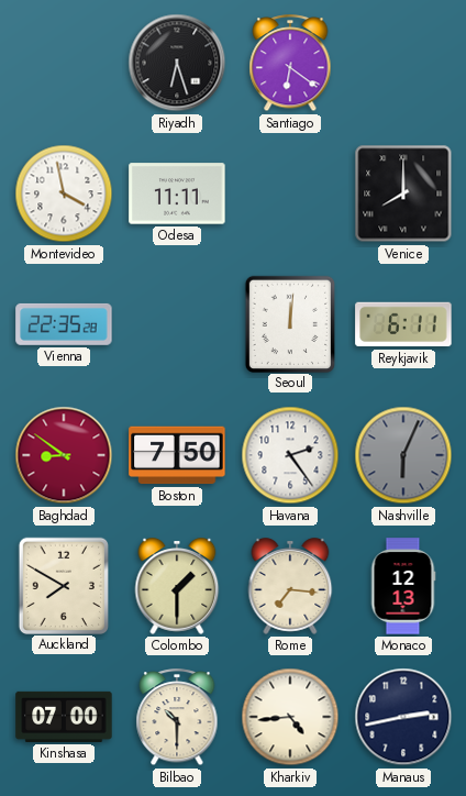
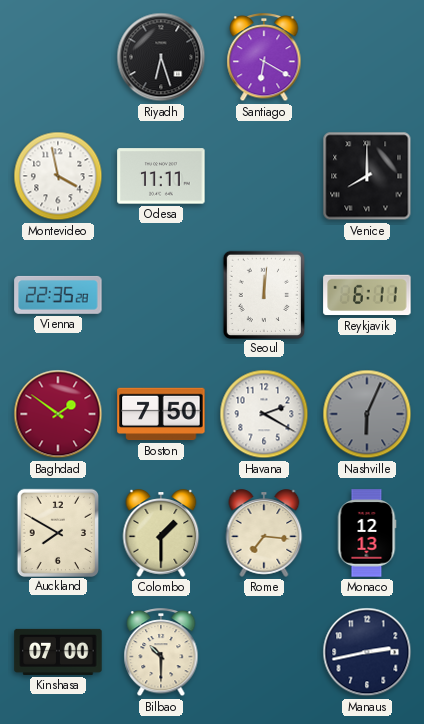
Santiago: 6:21 -> 6:20 (264, 58)
Baghdad: 8:51 -> 1:51 (58, 414)
Havana: 2:24 -> 2:20 (264, 414)
Kharkiv: 4:44 -> none (290, 717)
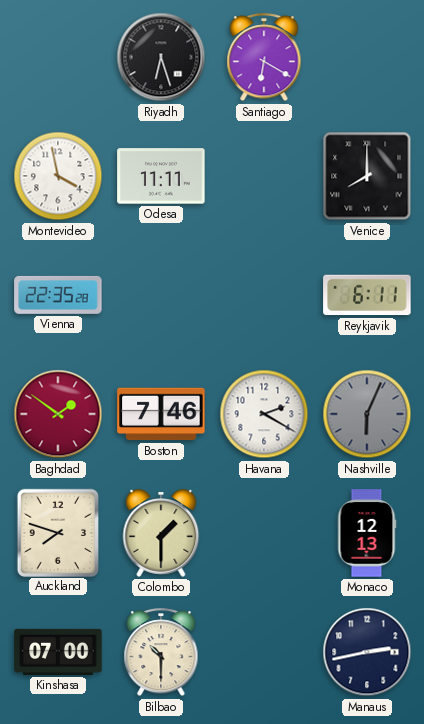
Seoul: 12:01 -> none (263, 294)
Boston: 7:50 -> 7:46 (161, 414)
Auckland: 7:50 -> 7:48 (57, 532)
Rome: 7:16 -> none (264, 533)
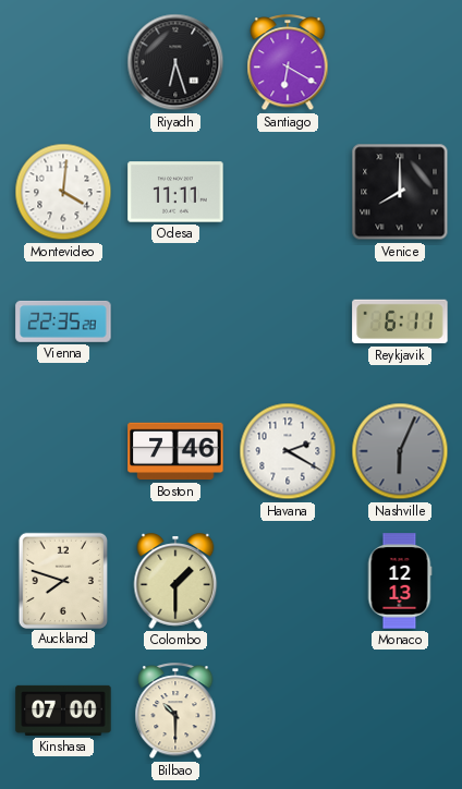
Montevideo: 3:58 -> 4:01 (63, 192)
Baghdad: 1:51 -> none (58, 414)
Manaus: 2:43 -> none (367, 652)
